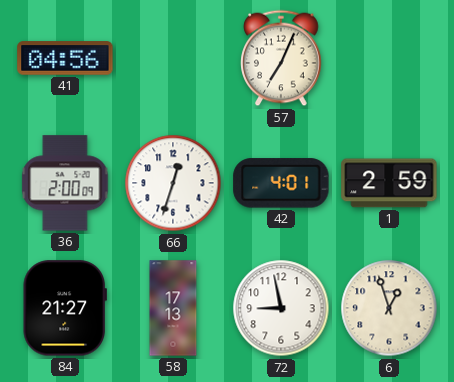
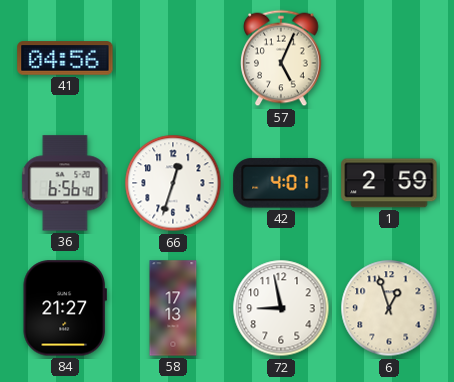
57: 7:04 -> 5:04 (281, 58)
36: 2:00 -> 6:56 (65, 183)
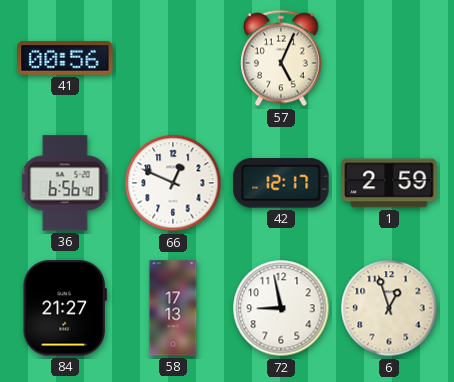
41: 04:56 -> 00:56 (65, 58)
66: 12:33 -> 12:49 (173, 183)
42: 4:01 -> 12:17 (281, 183)
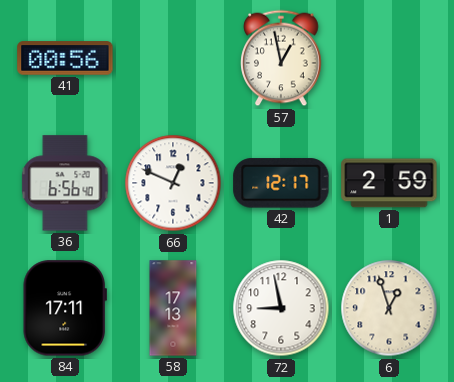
57: 5:04 -> 12:58 (281, 58)
84: 21:27 -> 17:11 (65, 308)
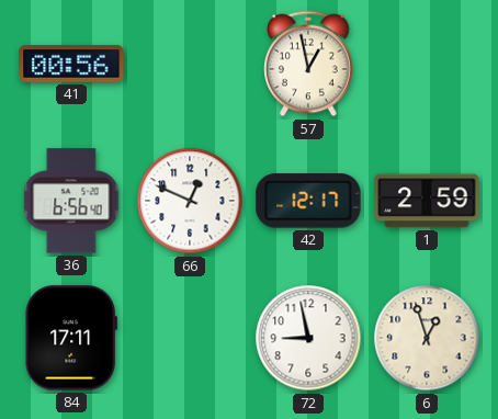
58: 17:13 -> none (173, 308)
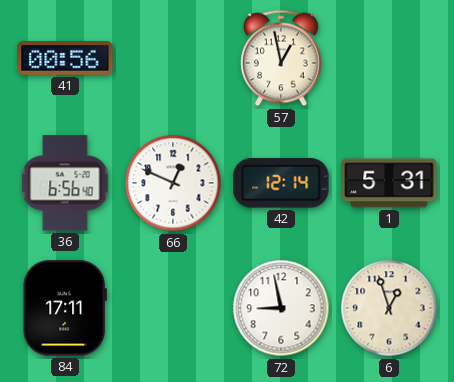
42: 12:17 -> 12:14 (281, 183)
1: 2:59 -> 5:31 (389, 183)
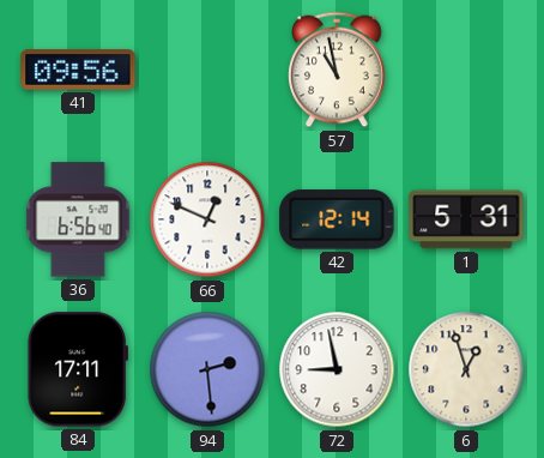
41: 00:56 -> 09:56 (78, 70)
57: 12:58 -> 10:58 (337, 70)
94: none -> 2:29 (207, 369)
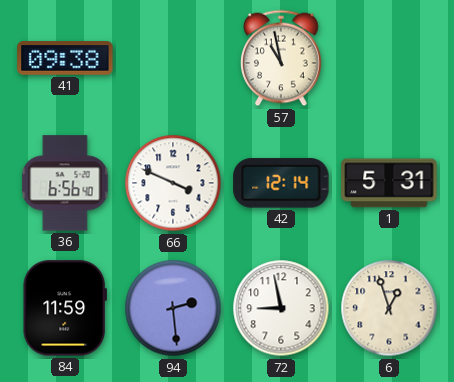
41: 09:56 -> 09:38 (65, 58)
66: 12:49 -> 3:49 (173, 183)
84: 17:11 -> 11:59 (65, 308)
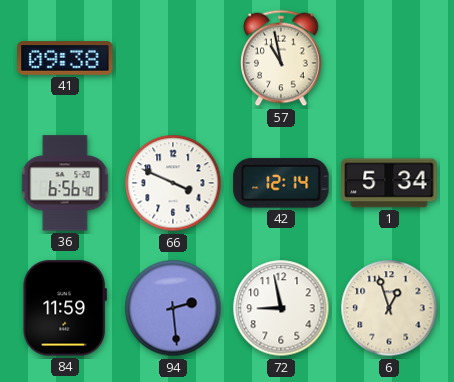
1: 5:31 -> 5:34 (389, 183)
